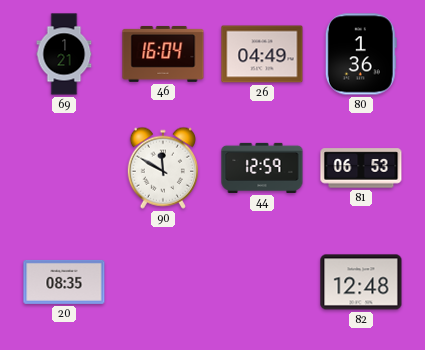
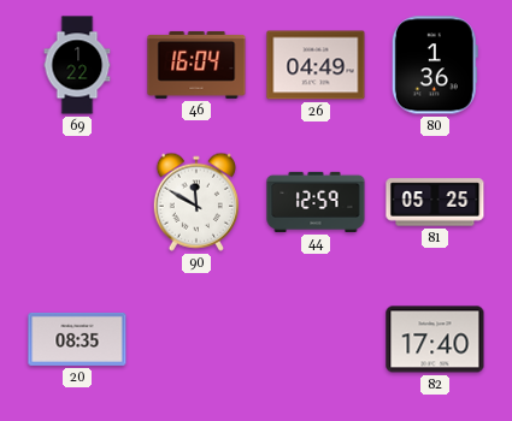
69: 1:21 -> 1:22 (77, 65)
81: 06:53 -> 05:25 (435, 202)
82: 12:48 -> 17:40 (435, 339)
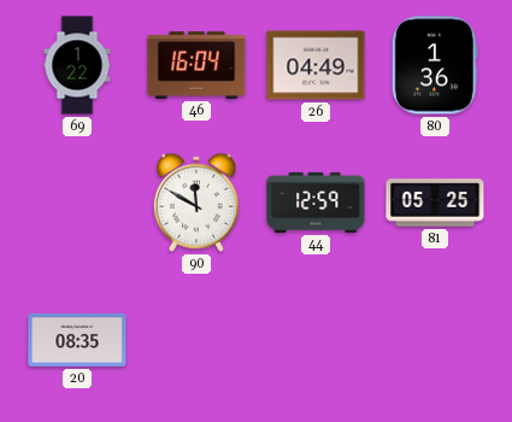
82: 17:40 -> none (435, 339)
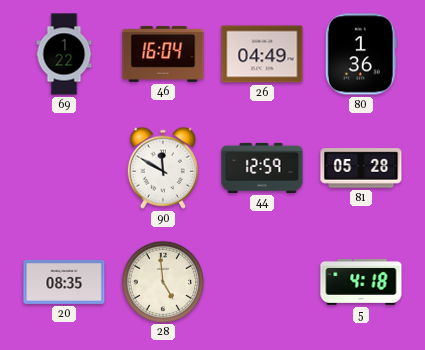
81: 05:25 -> 05:28 (361, 168)
28: none -> 4:59 (162, 281)
5: none -> 4:18 (361, 282)
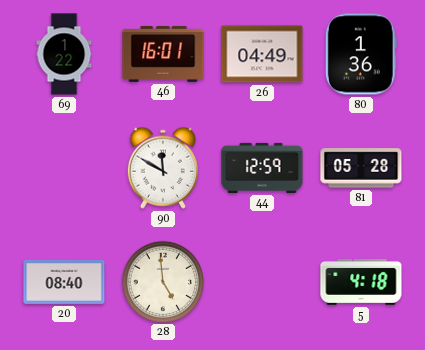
46: 16:04 -> 16:01 (163, 54)
20: 08:35 -> 08:40 (64, 282)
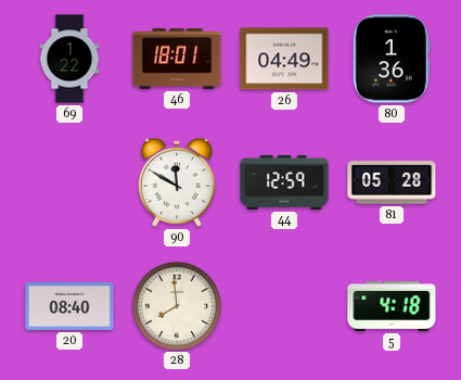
46: 16:01 -> 18:01 (177, 59)
28: 4:59 -> 7:59 (176, 305)
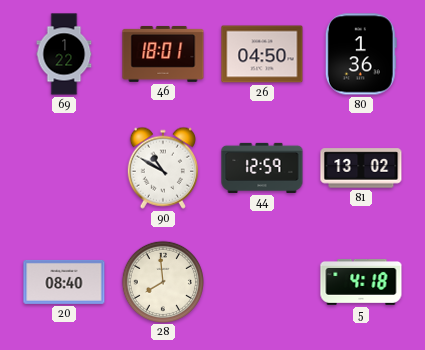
26: 04:49 -> 04:50 (262, 54)
90: 11:50 -> 10:50 (163, 168)
81: 05:28 -> 13:02 (361, 168)
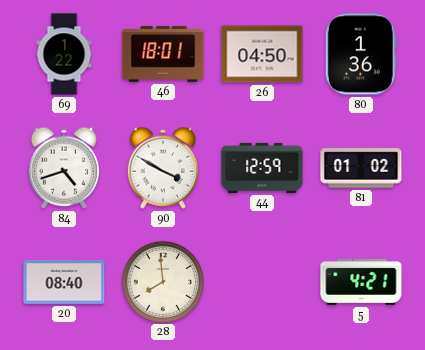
84: none -> 4:42 (64, 168)
90: 10:50 -> 3:50 (163, 168)
81: 13:02 -> 01:02 (361, 168)
5: 4:18 -> 4:21 (361, 282)
